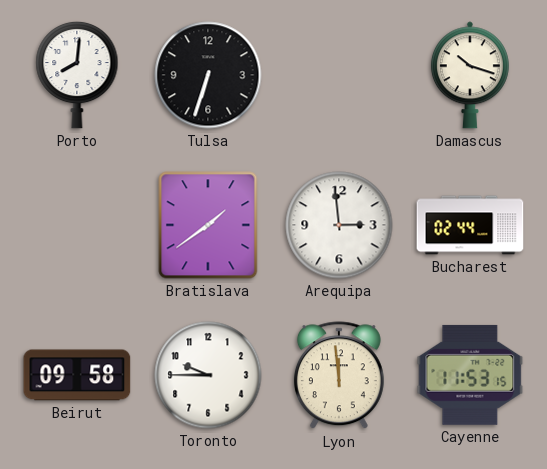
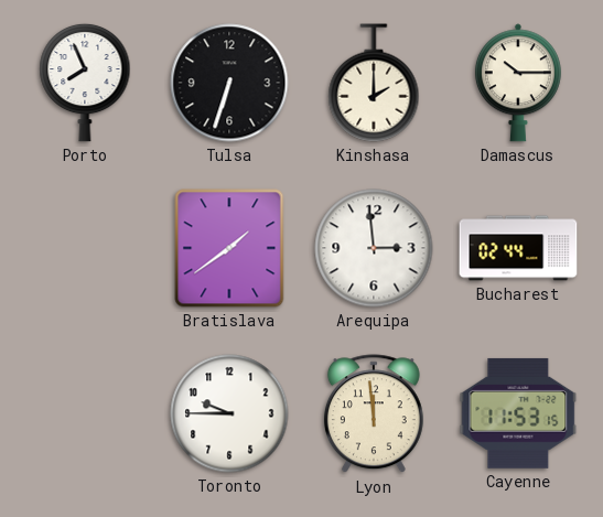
Porto: 8:01 -> 7:56 (85, 83)
Kinshasa: none -> 2:00 (374, 83)
Damascus: 10:18 -> 10:15 (518, 83)
Beirut: 09:58 -> none (77, 375)
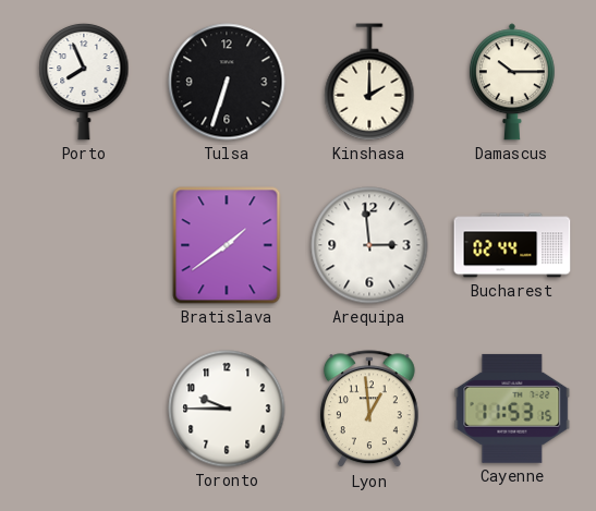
Lyon: 11:59 -> 12:59 (369, 410)
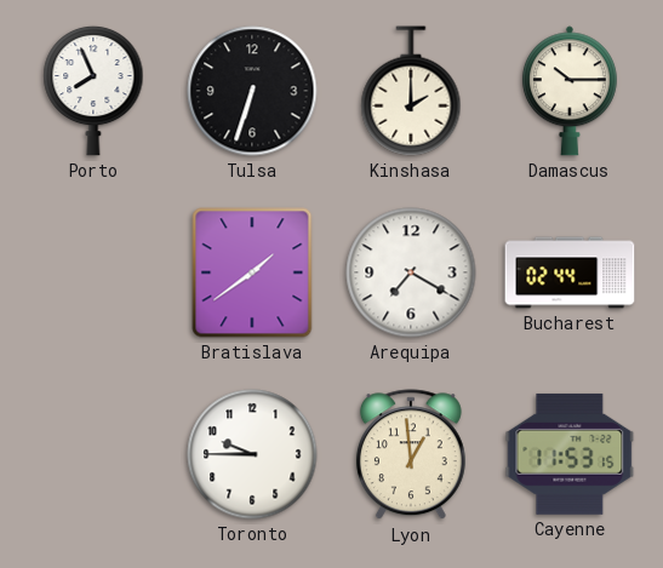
Arequipa: 2:59 -> 7:20 (411, 272)
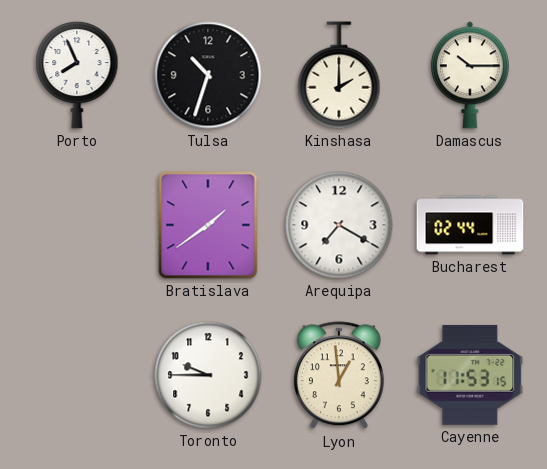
Tulsa: 6:33 -> 10:33 (208, 75)
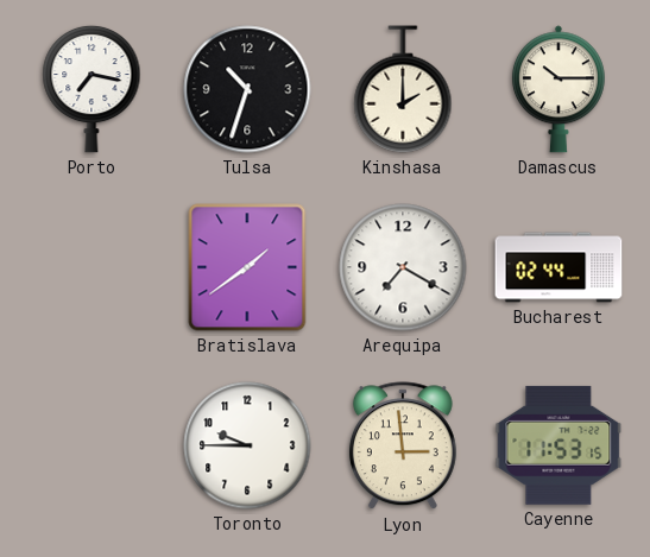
Porto: 7:56 -> 7:17 (91, 89)
Lyon: 12:59 -> 2:59 (403, 447)
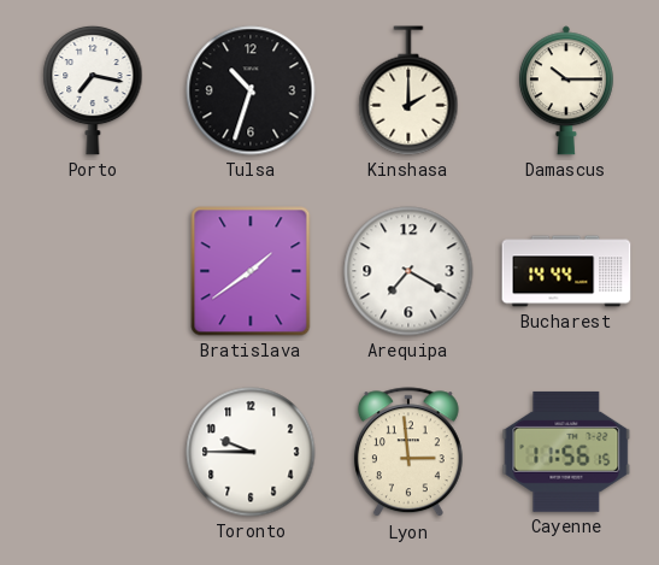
Bucharest: 02:44 -> 14:44 (566, 271)
Cayenne: 11:53 -> 11:56 (566, 452)
